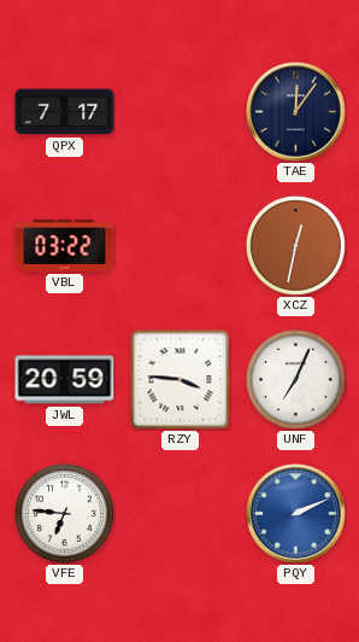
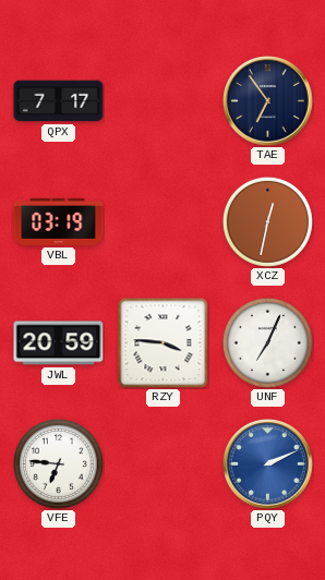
TAE: 12:06 -> 6:54 (268, 101)
VBL: 03:22 -> 03:19 (59, 221)
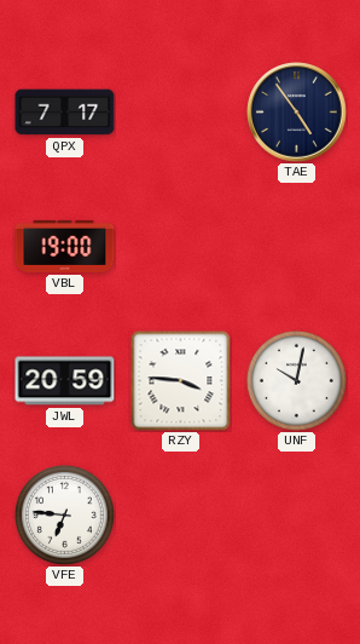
TAE: 6:54 -> 4:54 (297, 113)
VBL: 03:19 -> 19:00 (65, 246)
XCZ: 12:32 -> none (267, 221)
UNF: 7:04 -> 10:02 (296, 380)
PQY: 2:11 -> none (268, 464)
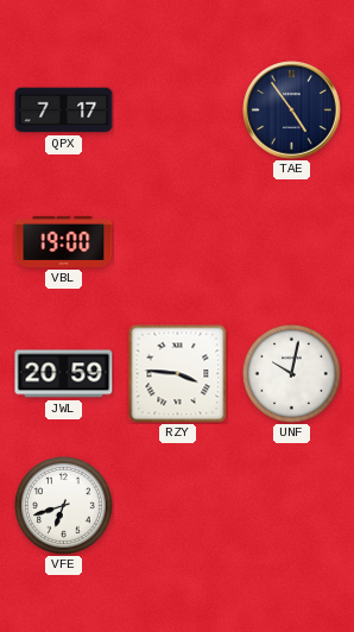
VFE: 6:46 -> 6:42 (63, 505)
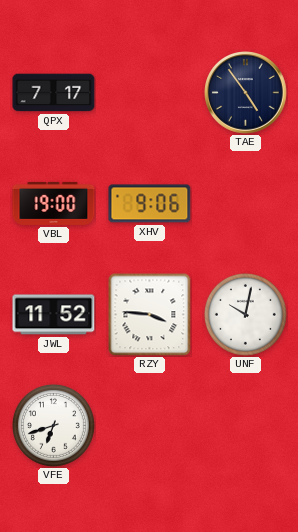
XHV: none -> 9:06 (150, 204)
JWL: 20:59 -> 11:52 (54, 315)
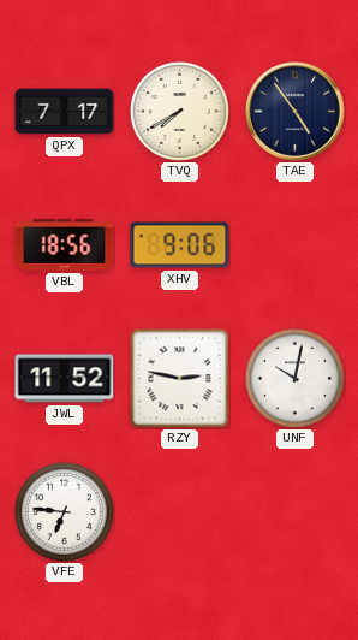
TVQ: none -> 7:40 (179, 111)
VBL: 19:00 -> 18:56 (65, 244)
RZY: 3:46 -> 2:47 (179, 378)
VFE: 6:42 -> 6:46 (64, 511)
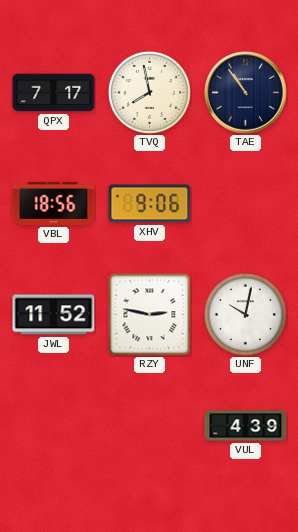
TVQ: 7:40 -> 7:58 (149, 92)
TAE: 4:54 -> 10:54 (246, 93)
VFE: 6:46 -> none (64, 511)
VUL: none -> 4:39 (246, 426)
